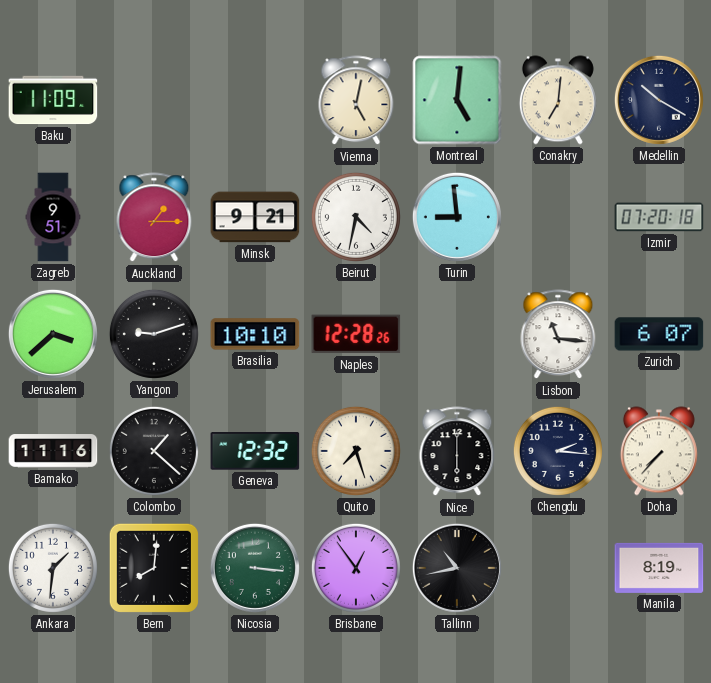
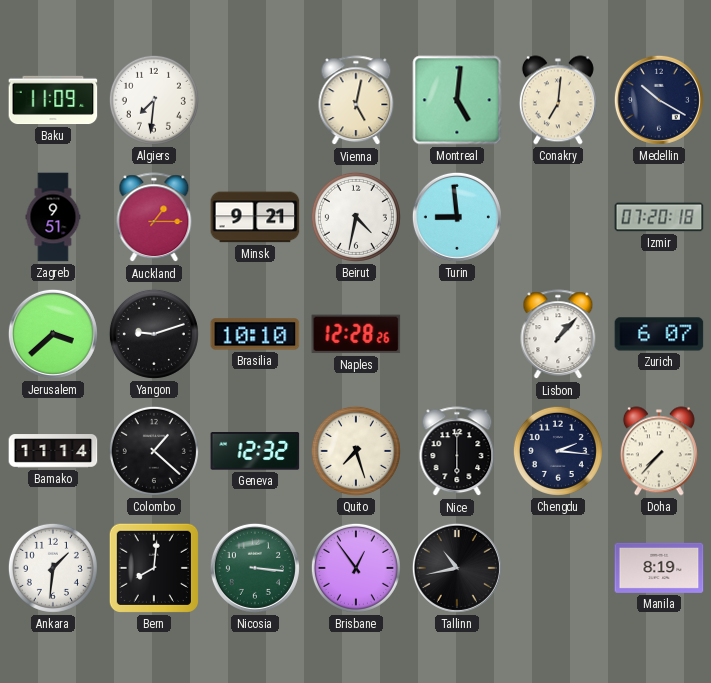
Algiers: none -> 7:31 (154, 100)
Lisbon: 11:16 -> 1:07 (558, 335)
Bamako: 11:16 -> 11:14 (53, 451)
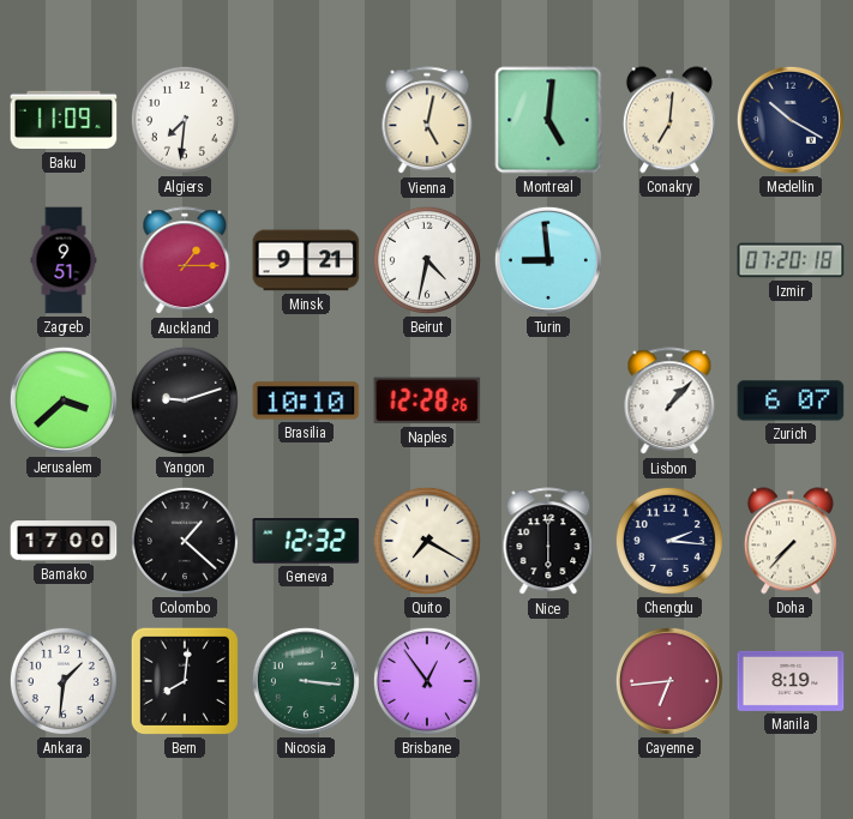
Bamako: 11:14 -> 17:00 (64, 541)
Quito: 7:27 -> 7:20 (427, 541)
Tallinn: 10:43 -> none (457, 568)
Cayenne: none -> 6:44 (669, 681)
